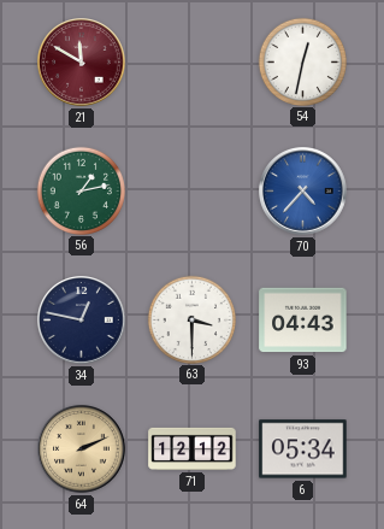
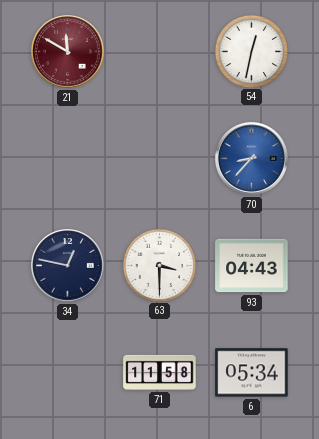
56: 1:13 -> none (81, 190)
70: 4:37 -> 8:37 (252, 159)
64: 2:11 -> none (82, 449)
71: 12:12 -> 11:58 (160, 372)
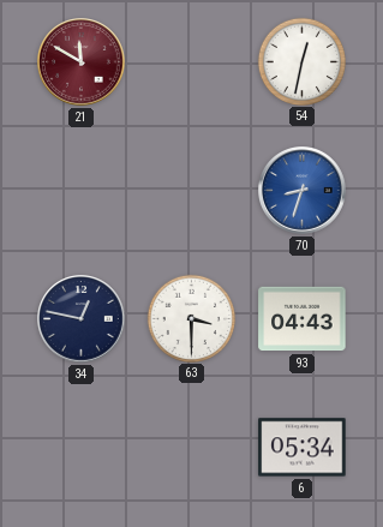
70: 8:37 -> 8:33 (303, 191)
71: 11:58 -> none (160, 372)
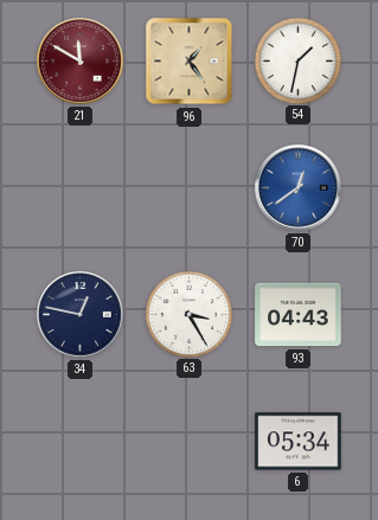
96: none -> 1:24 (190, 62)
54: 12:32 -> 1:32 (297, 60)
70: 8:33 -> 12:39 (299, 188)
63: 3:30 -> 3:25 (188, 314)
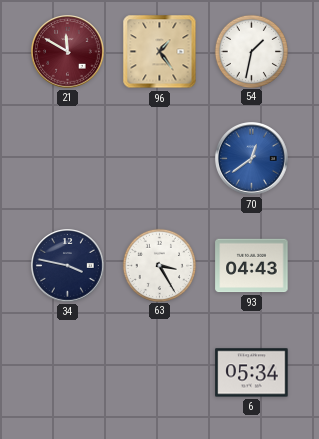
34: 12:47 -> 3:47 (68, 266)
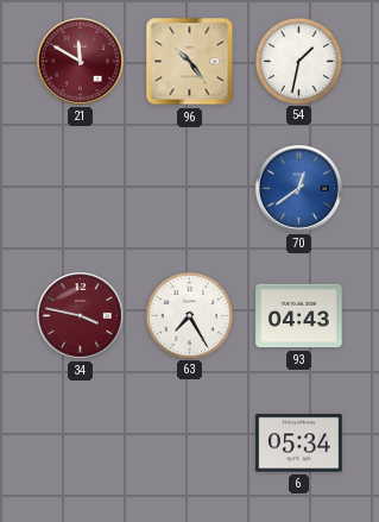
96: 1:24 -> 10:24 (190, 62)
34 dial: navy -> burgundy (81, 316)
63: 3:25 -> 7:25 (189, 315)
